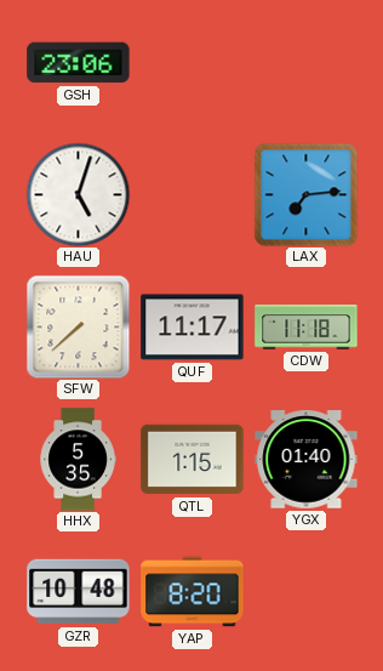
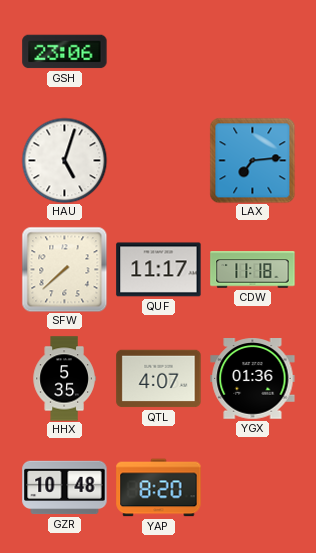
QTL: 1:15 -> 4:07 (159, 379)
YGX: 01:40 -> 01:36 (253, 379)
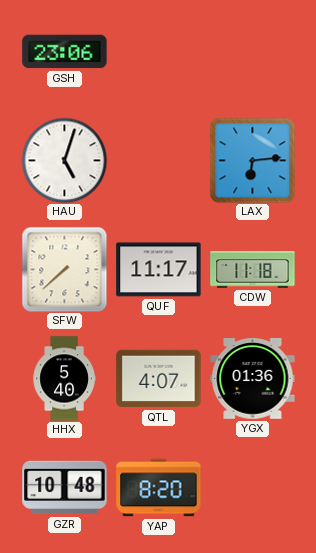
LAX: 7:14 -> 6:14 (252, 160)
HHX: 5:35 -> 5:40 (64, 379)
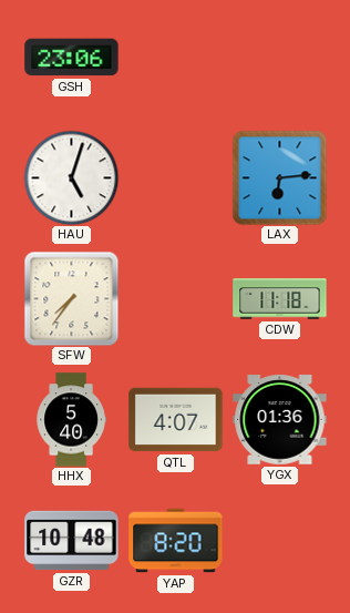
SFW: 7:38 -> 7:36 (71, 298)
QUF: 11:17 -> none (159, 270)
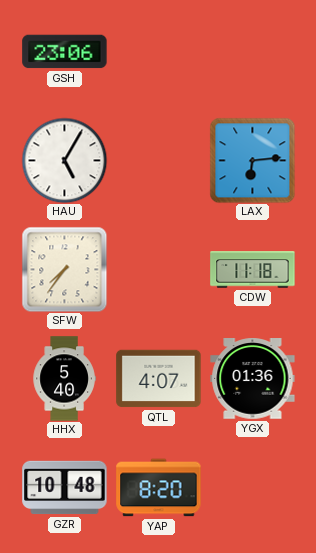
HAU: 5:03 -> 5:05 (64, 160)
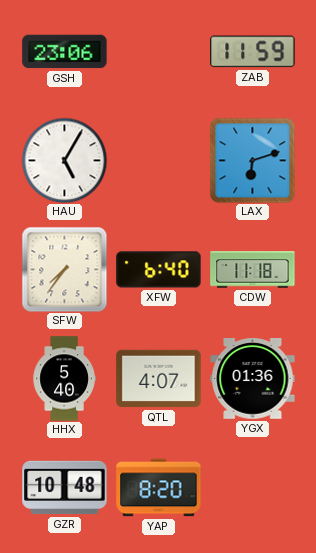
ZAB: none -> 11:59 (253, 52)
LAX: 6:14 -> 6:12 (252, 160)
XFW: none -> 6:40 (159, 270)
